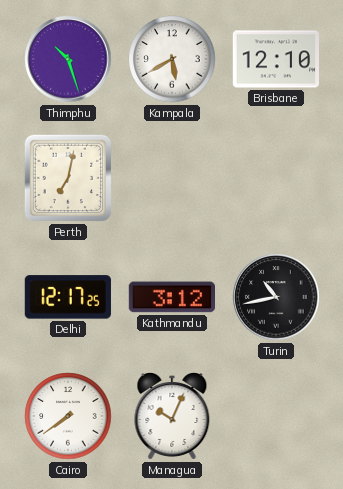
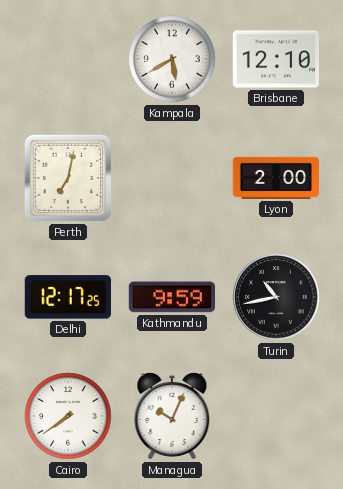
Thimphu: 10:27 -> none (68, 59)
Lyon: none -> 2:00 (275, 178)
Kathmandu: 3:12 -> 9:59 (171, 297)
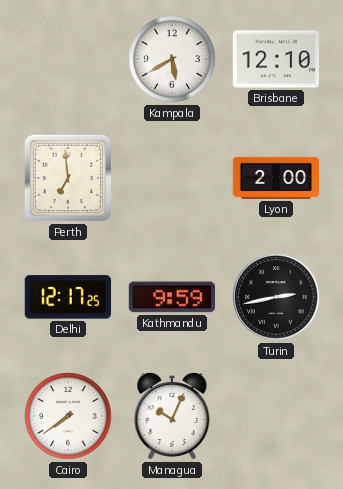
Perth: 7:02 -> 6:59 (68, 178)
Turin: 10:43 -> 2:43 (276, 297)
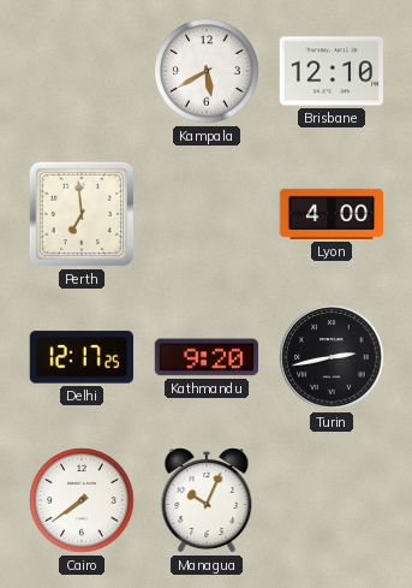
Lyon: 2:00 -> 4:00 (330, 214)
Kathmandu: 9:59 -> 9:20 (205, 357)
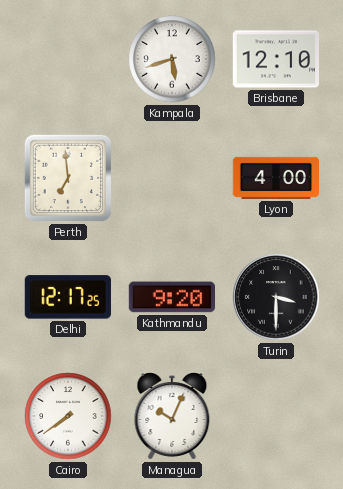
Kampala: 5:40 -> 5:42 (172, 59)
Turin: 2:43 -> 3:30 (276, 297)
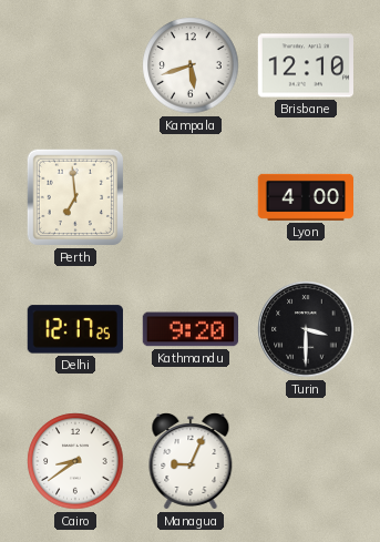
Cairo: 7:39 -> 8:39 (75, 461)
Managua: 10:04 -> 9:04 (191, 462)
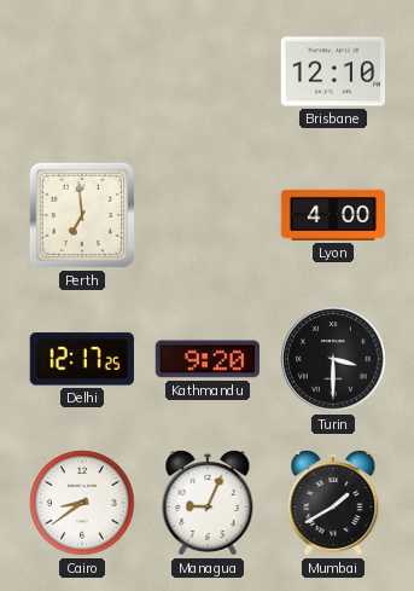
Kampala: 5:42 -> none (191, 65)
Mumbai: none -> 1:40 (333, 504)
